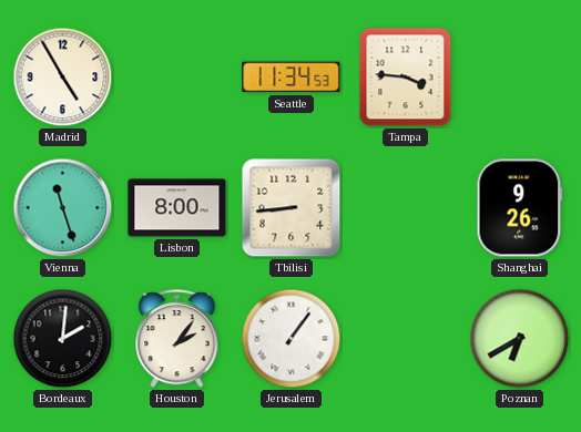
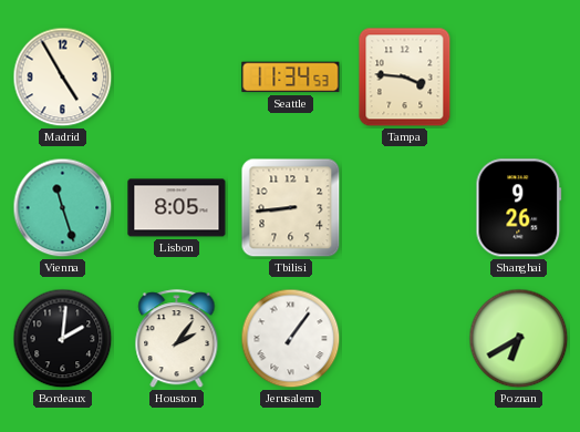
Lisbon: 8:00 -> 8:05 (177, 208)
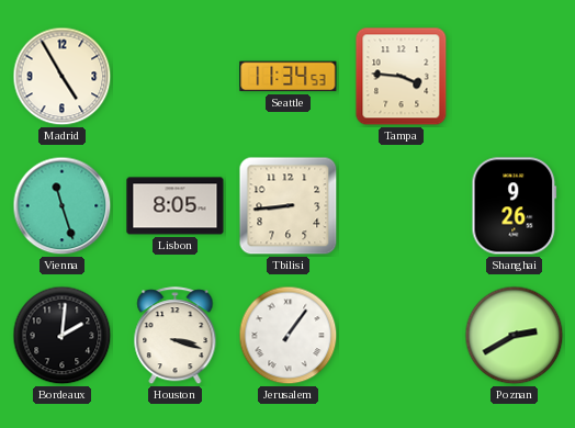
Houston: 2:06 -> 3:18 (176, 336)
Poznan: 6:40 -> 2:40 (515, 336)
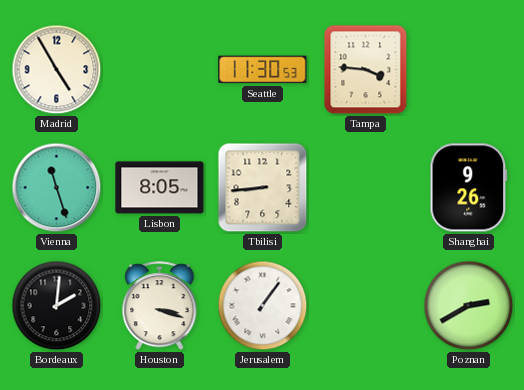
Seattle: 11:34 -> 11:30 (263, 70)
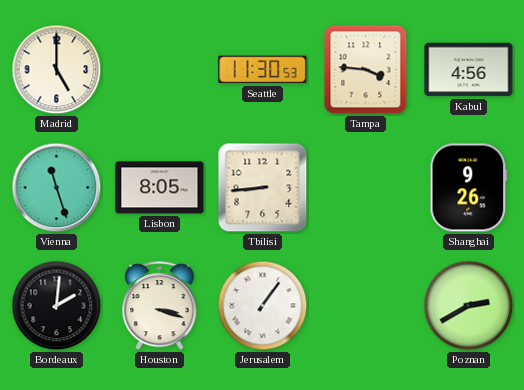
Madrid: 4:55 -> 5:00 (57, 70)
Kabul: none -> 4:56 (469, 70)
